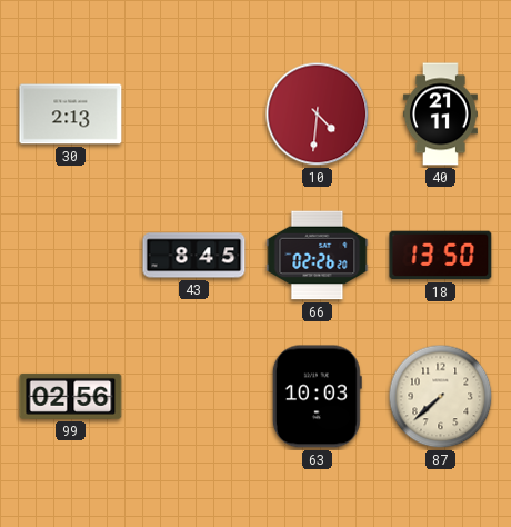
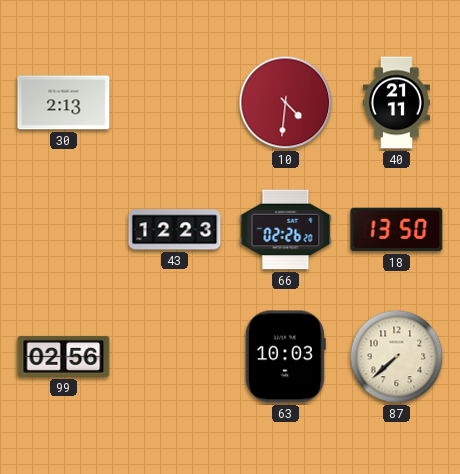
43: 8:45 -> 12:23 (175, 230)
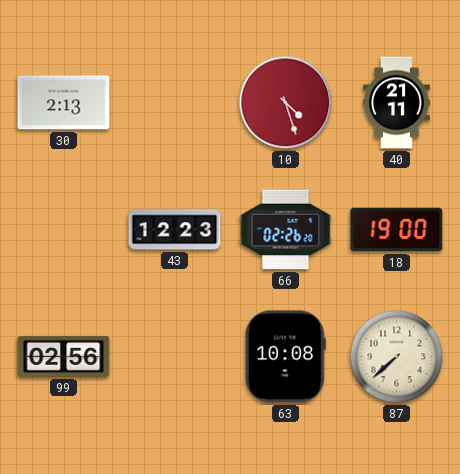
10: 4:31 -> 4:27 (286, 103)
18: 13:50 -> 19:00 (397, 230)
63: 10:03 -> 10:08 (285, 357)
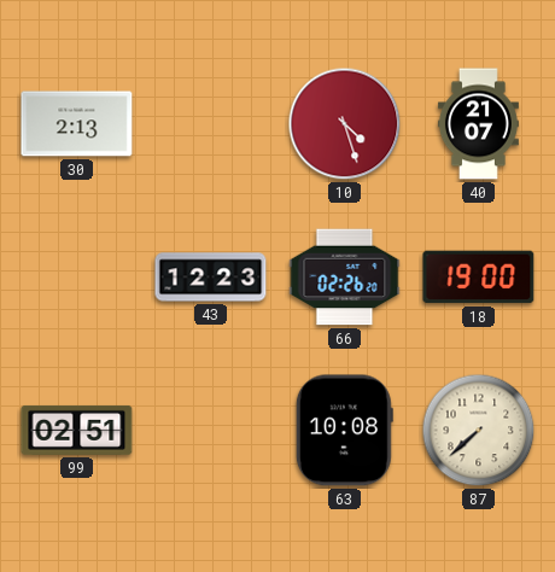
40: 21:11 -> 21:07 (478, 124)
99: 02:56 -> 02:51 (77, 430)
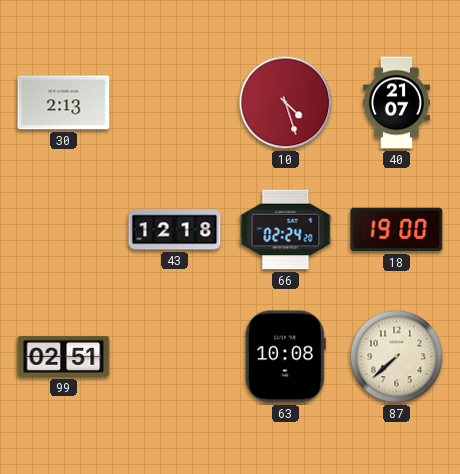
43: 12:23 -> 12:18 (175, 230)
66: 02:26 -> 02:24 (286, 230)
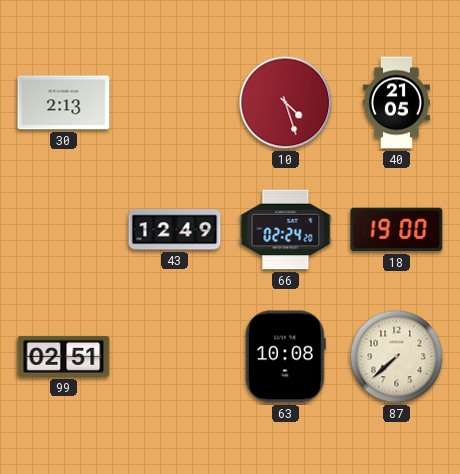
40: 21:07 -> 21:05 (396, 103)
43: 12:18 -> 12:49 (175, 230)
